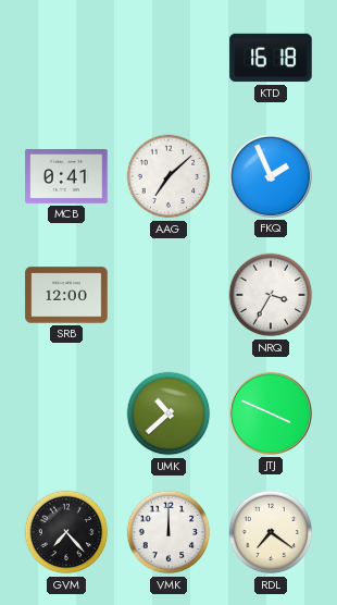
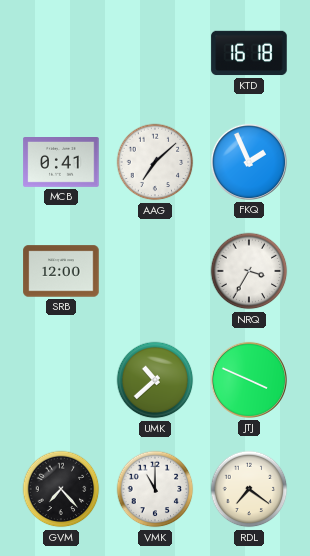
VMK: 12:00 -> 11:00 (155, 489)
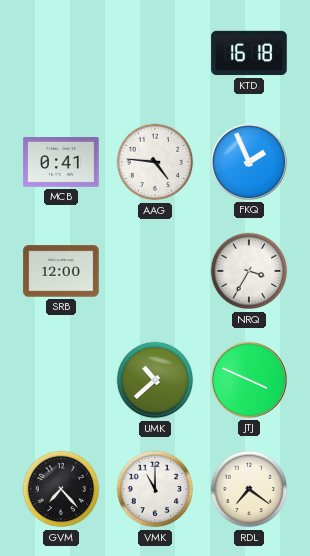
AAG: 7:08 -> 4:46 (155, 162)
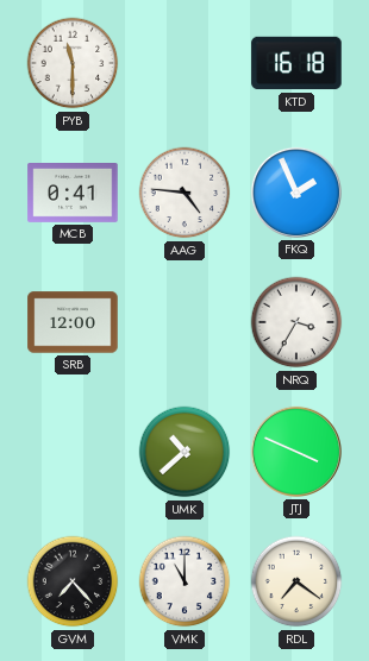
PYB: none -> 11:30 (73, 63)
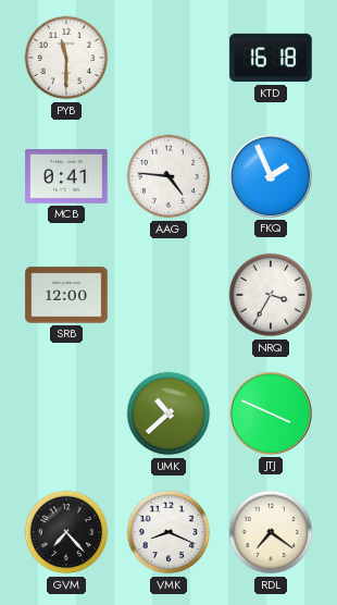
VMK: 11:00 -> 8:19 (168, 532)
